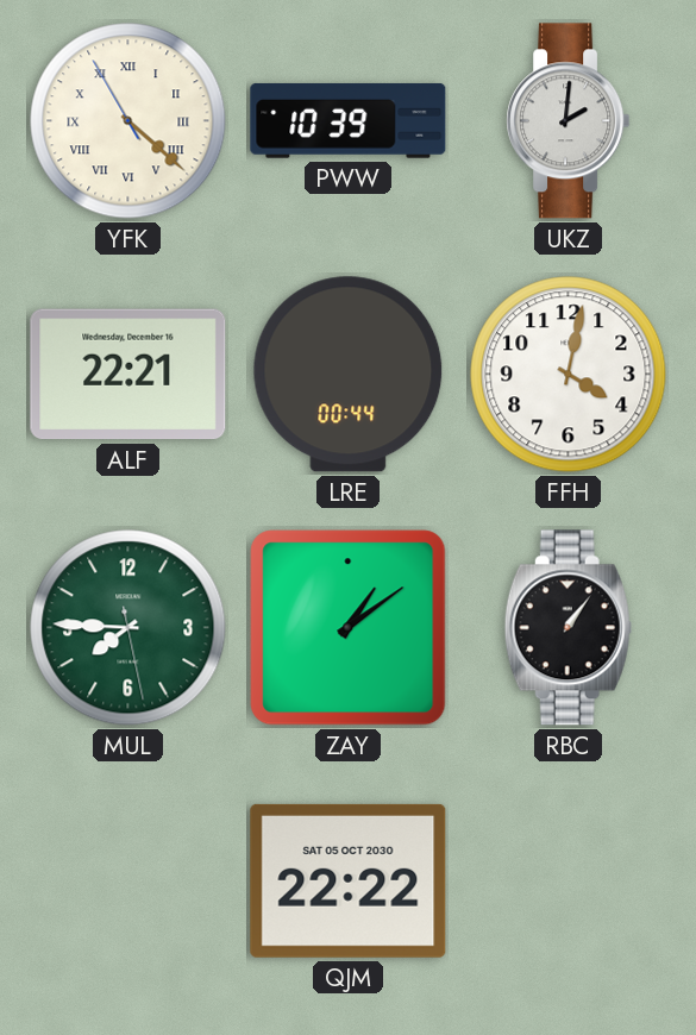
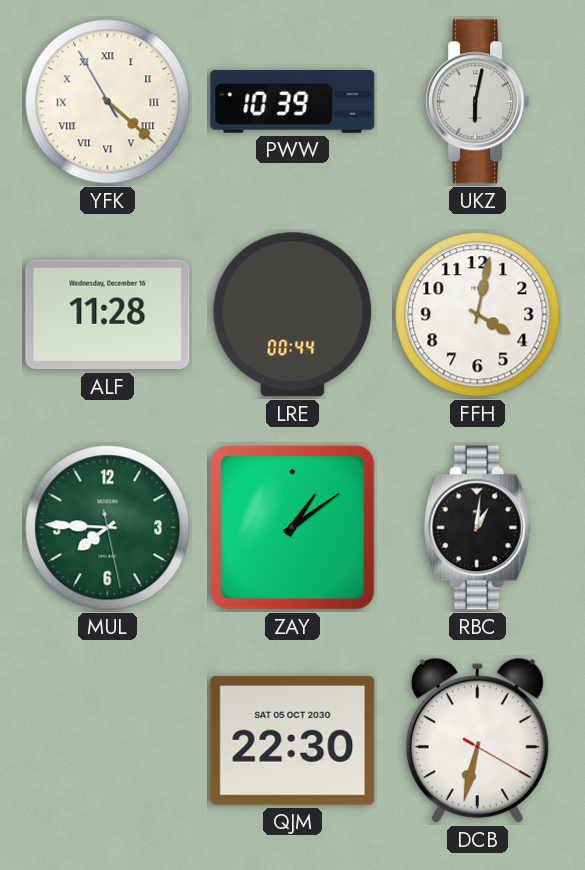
UKZ: 2:01 -> 6:02 (478, 102)
ALF: 22:21 -> 11:28 (108, 315)
RBC: 1:06 -> 1:01 (477, 528)
QJM: 22:22 -> 22:30 (293, 740)
DCB: none -> 6:32 (477, 741)
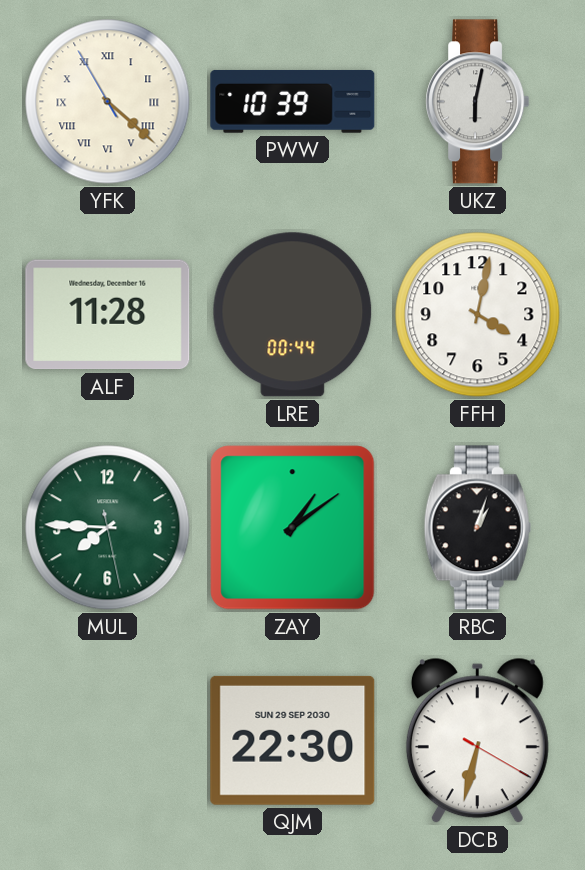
RBC: 1:01 -> 1:03 (477, 528)
QJM date: SAT 05 OCT 2030 -> SUN 29 SEP 2030 (293, 740)
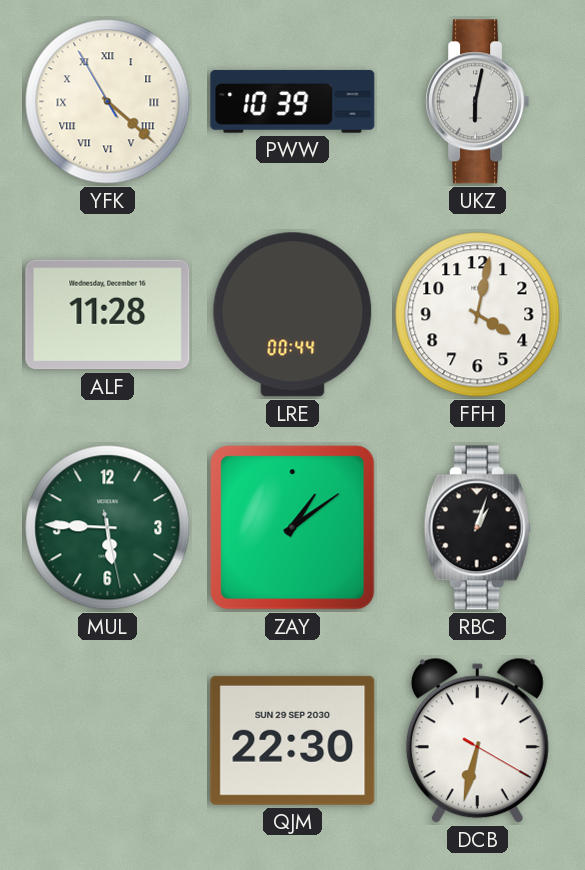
MUL: 7:45 -> 5:45 (108, 528)
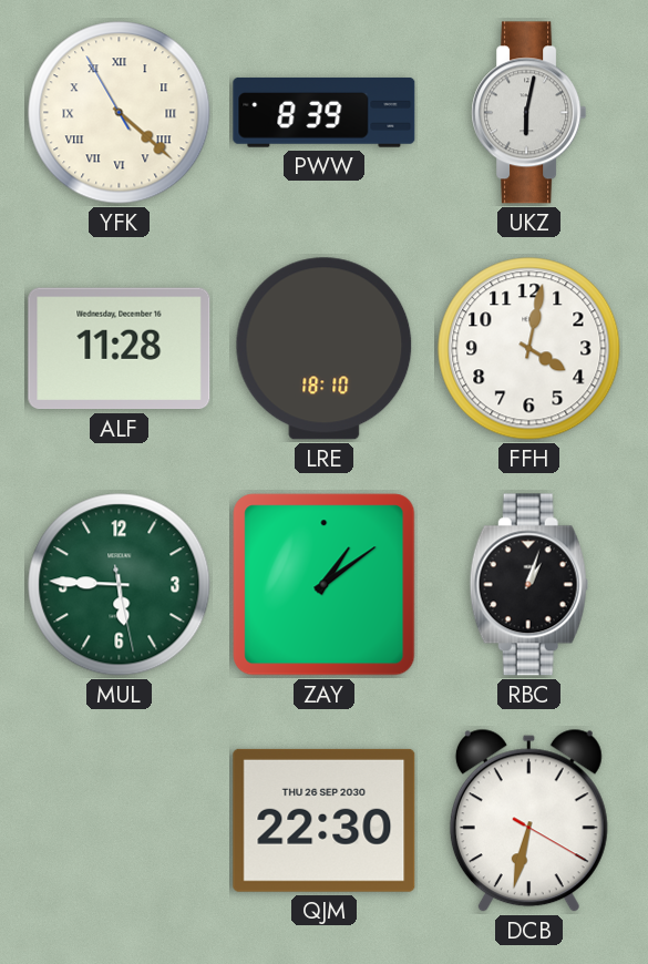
PWW: 10:39 -> 8:39 (325, 113)
LRE: 00:44 -> 18:10 (325, 349)
QJM date: SUN 29 SEP 2030 -> THU 26 SEP 2030 (325, 820)
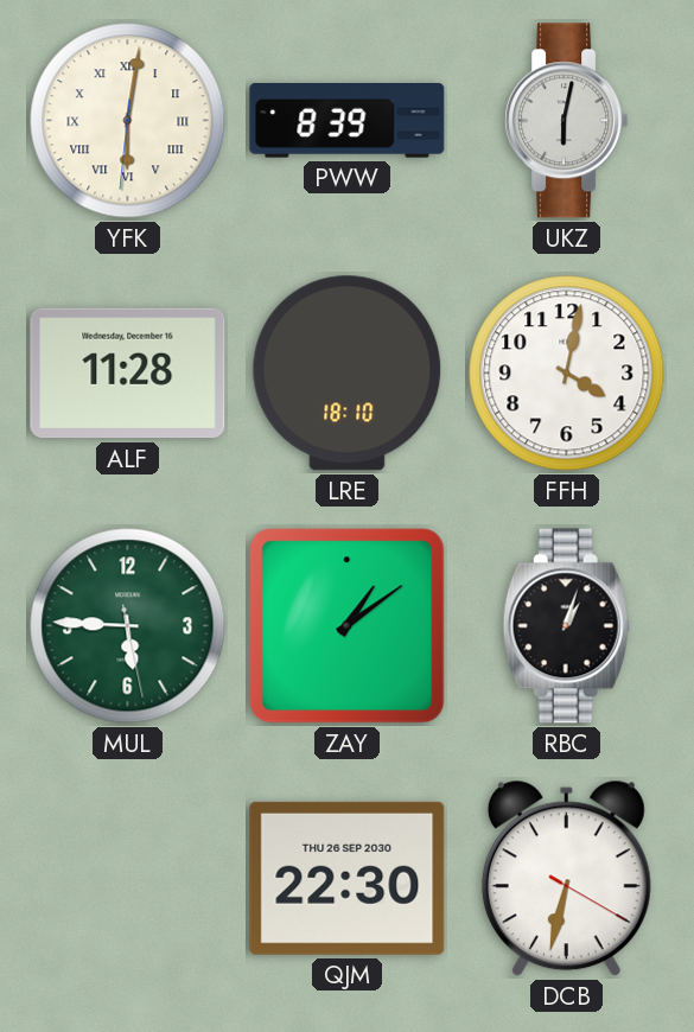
YFK: 4:21 -> 6:01 (128, 121)
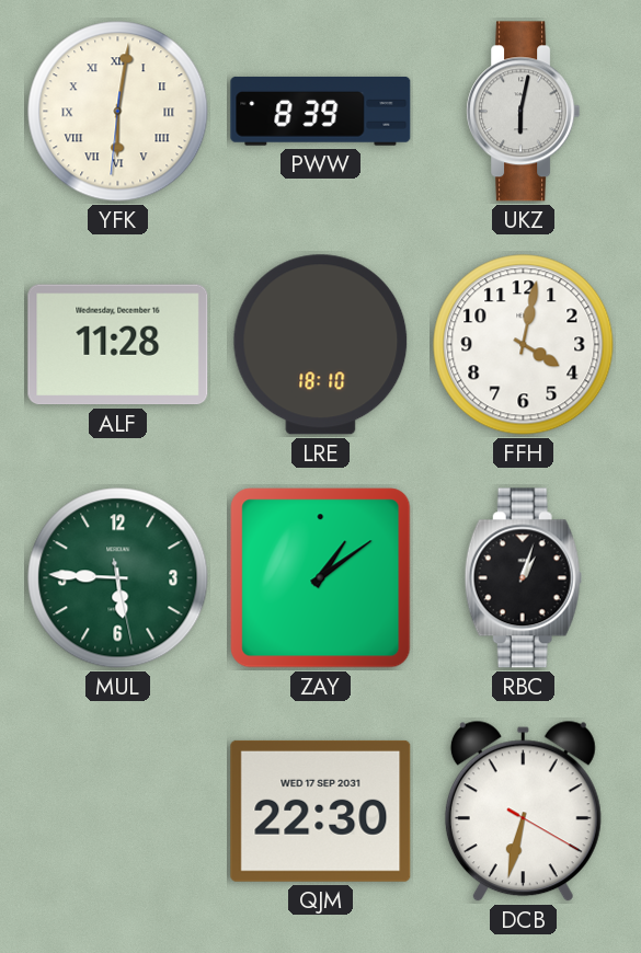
QJM date: THU 26 SEP 2030 -> WED 17 SEP 2031 (321, 811)
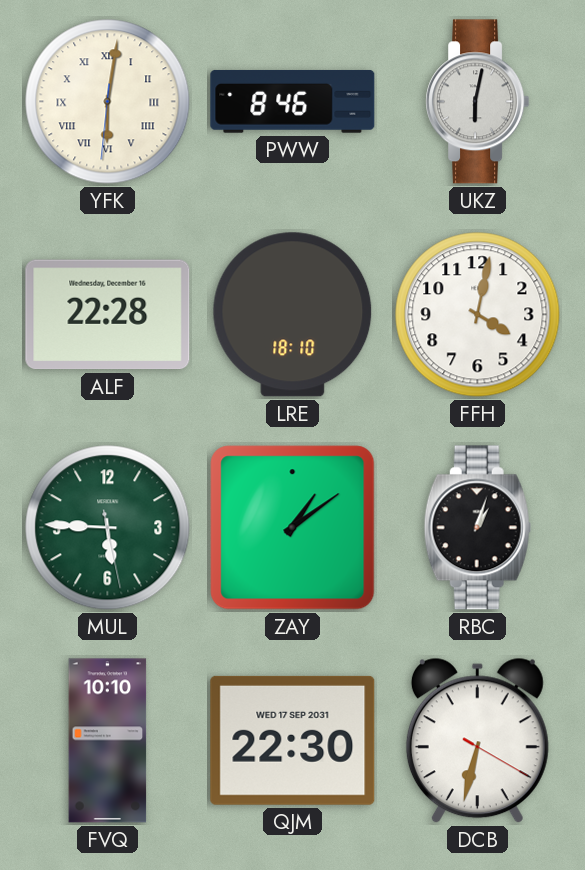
PWW: 8:39 -> 8:46 (293, 102)
ALF: 11:28 -> 22:28 (108, 315)
FVQ: none -> 10:10 (108, 741)
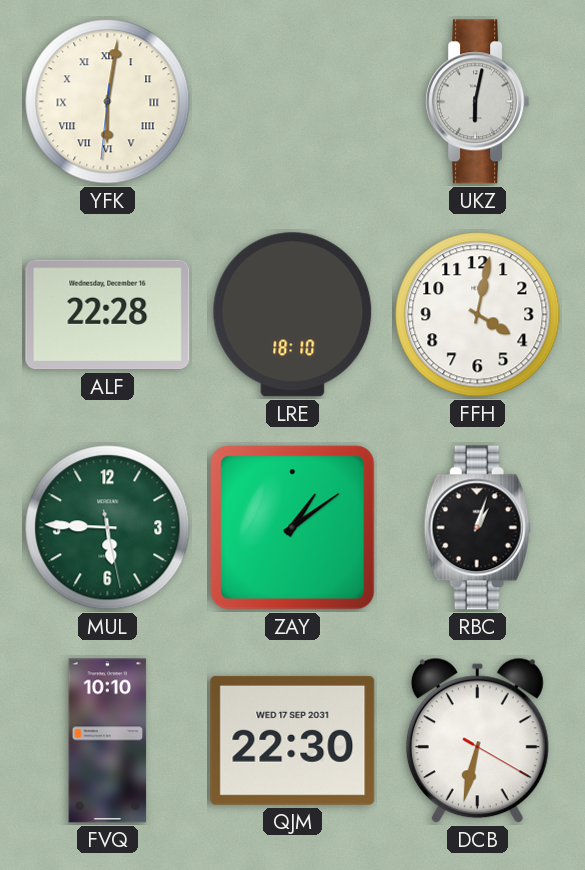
PWW: 8:46 -> none (293, 102)
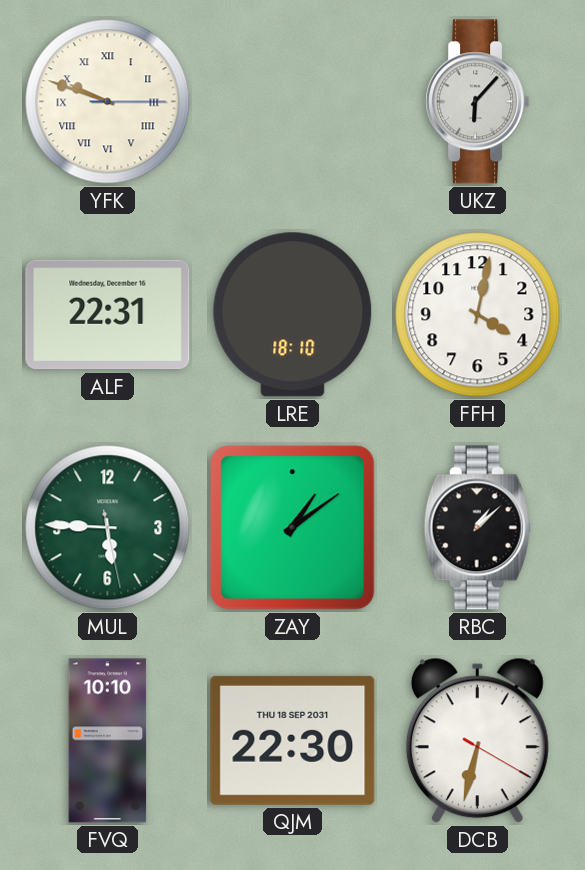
YFK: 6:01 -> 9:48 (108, 102)
UKZ: 6:02 -> 6:07 (478, 102)
ALF: 22:28 -> 22:31 (108, 315)
RBC: 1:03 -> 1:08 (477, 528)
QJM date: WED 17 SEP 2031 -> THU 18 SEP 2031 (293, 740)
